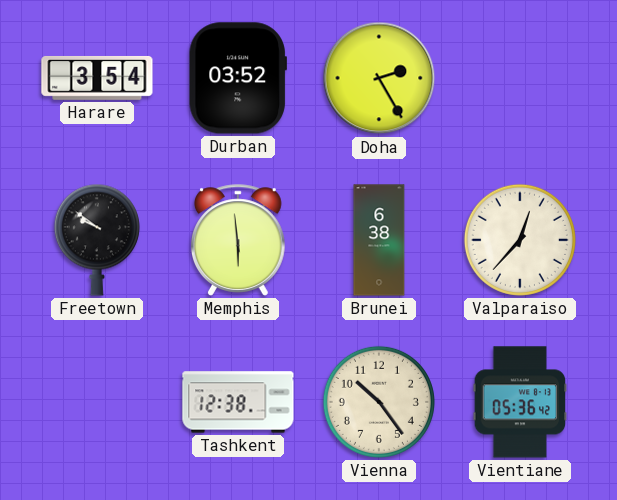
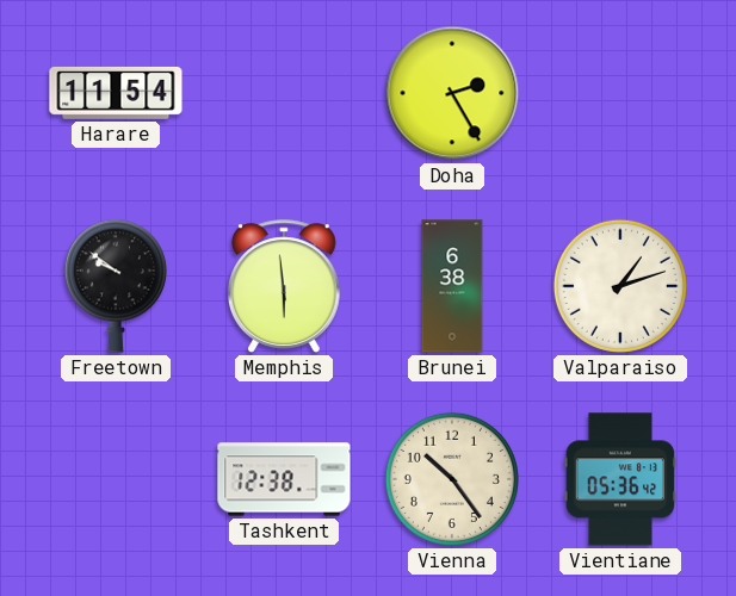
Harare: 3:54 -> 11:54 (116, 93)
Durban: 03:52 -> none (238, 78)
Valparaiso: 12:37 -> 1:12 (620, 286)
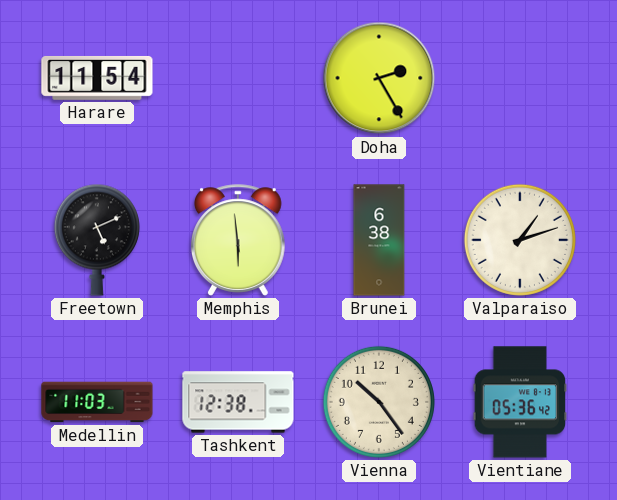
Freetown: 9:51 -> 5:11 (97, 240)
Medellin: none -> 11:03 (97, 402)
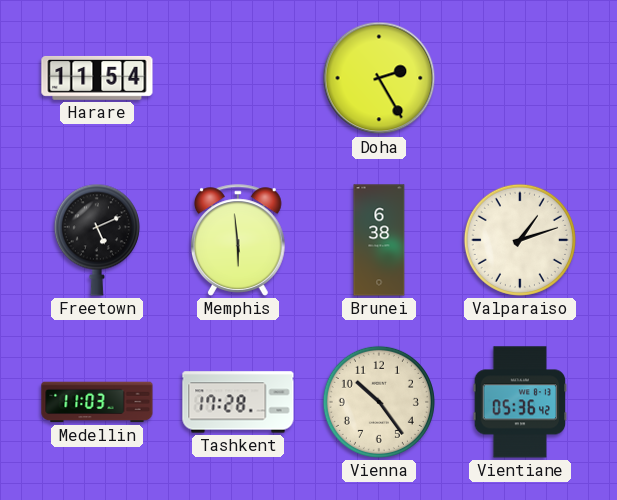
Tashkent: 12:38 -> 17:28 (238, 402)
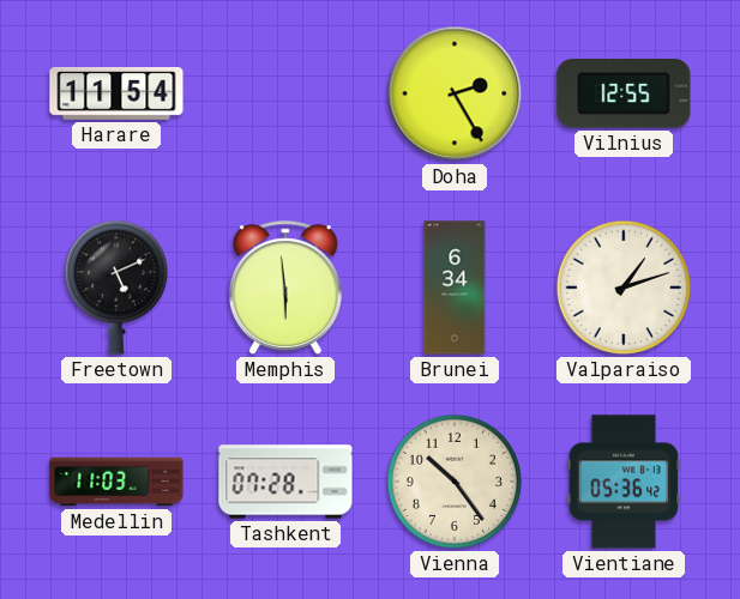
Vilnius: none -> 12:55 (624, 93)
Brunei: 6:38 -> 6:34 (455, 288)
Tashkent: 17:28 -> 07:28 (285, 482)
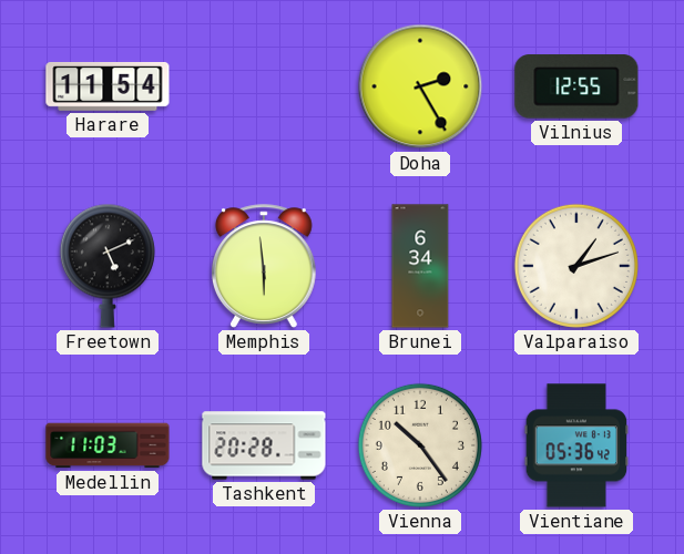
Tashkent: 07:28 -> 20:28 (264, 445)
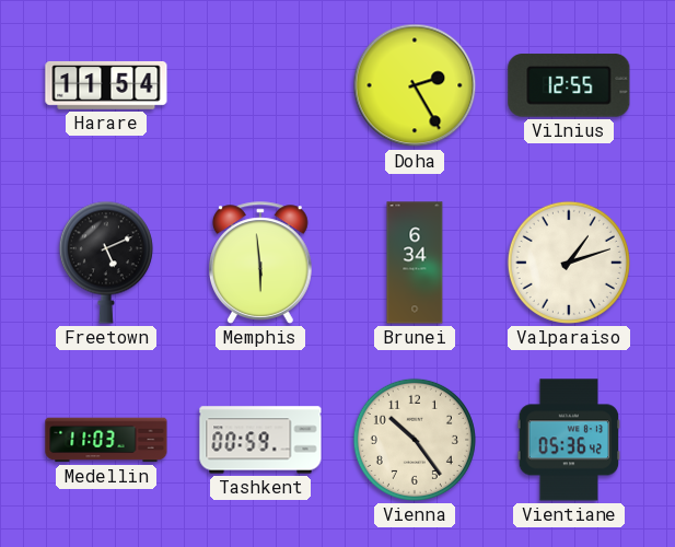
Tashkent: 20:28 -> 00:59 (260, 440)
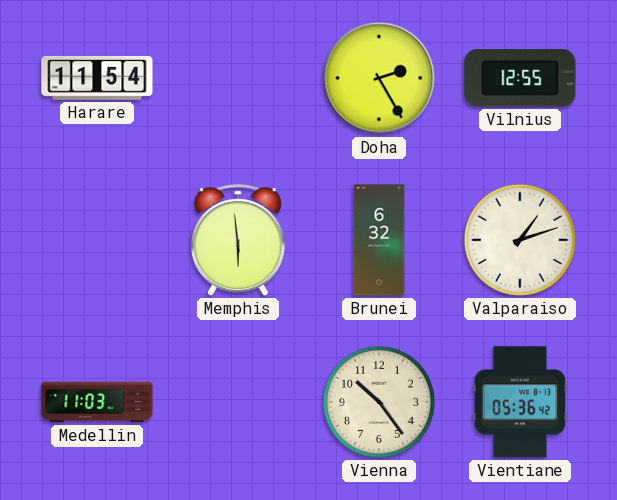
Freetown: 5:11 -> none (106, 263)
Brunei: 6:34 -> 6:32 (379, 240)
Tashkent: 00:59 -> none (260, 440)
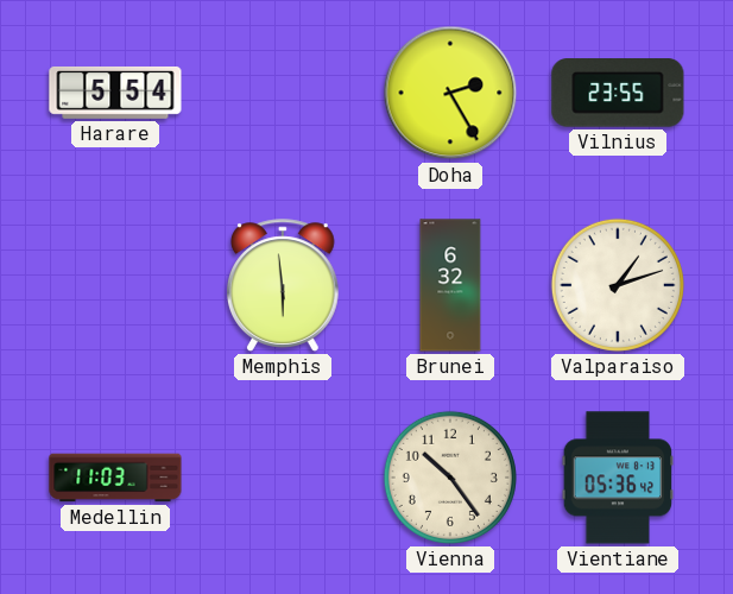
Harare: 11:54 -> 5:54 (115, 93)
Vilnius: 12:55 -> 23:55 (618, 93)
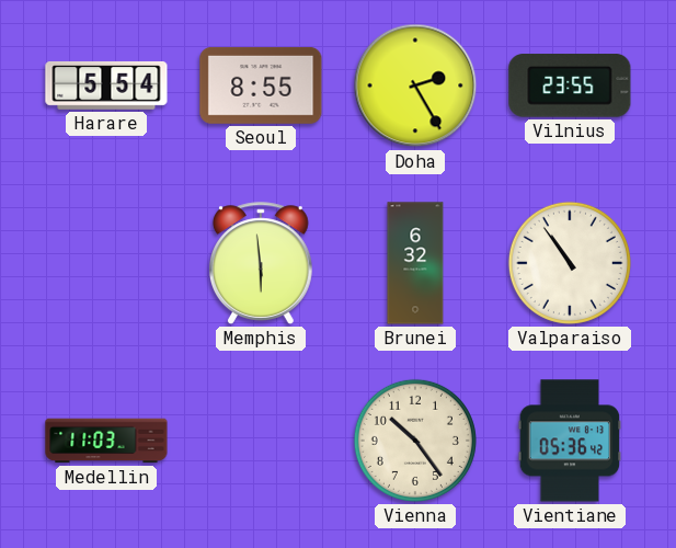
Seoul: none -> 8:55 (261, 85)
Valparaiso: 1:12 -> 10:54 (570, 263)
